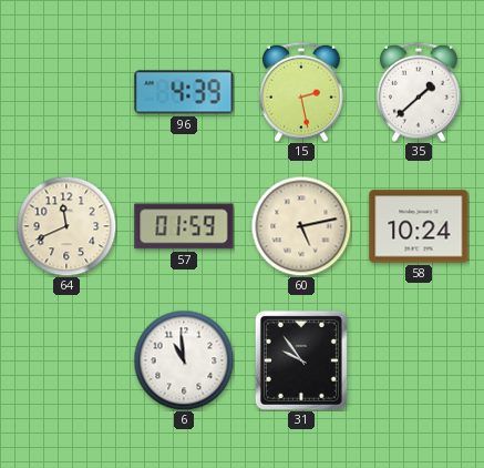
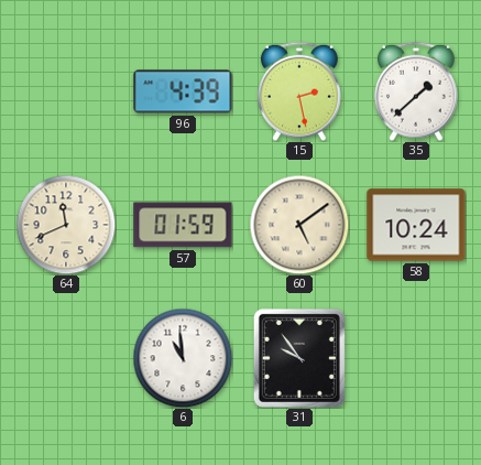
60: 5:13 -> 5:09 (299, 225)
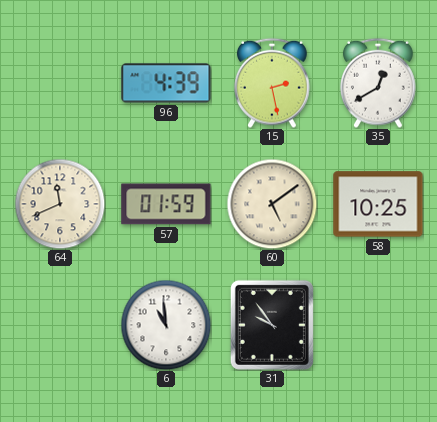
35: 1:38 -> 12:40 (379, 83)
58: 10:24 -> 10:25 (378, 204)
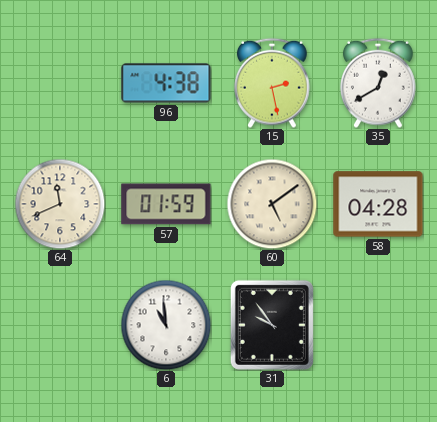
96: 4:39 -> 4:38 (166, 83)
58: 10:25 -> 04:28 (378, 204)
